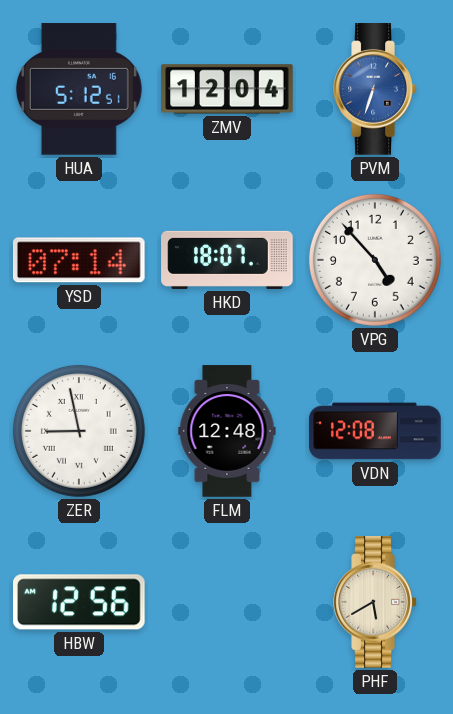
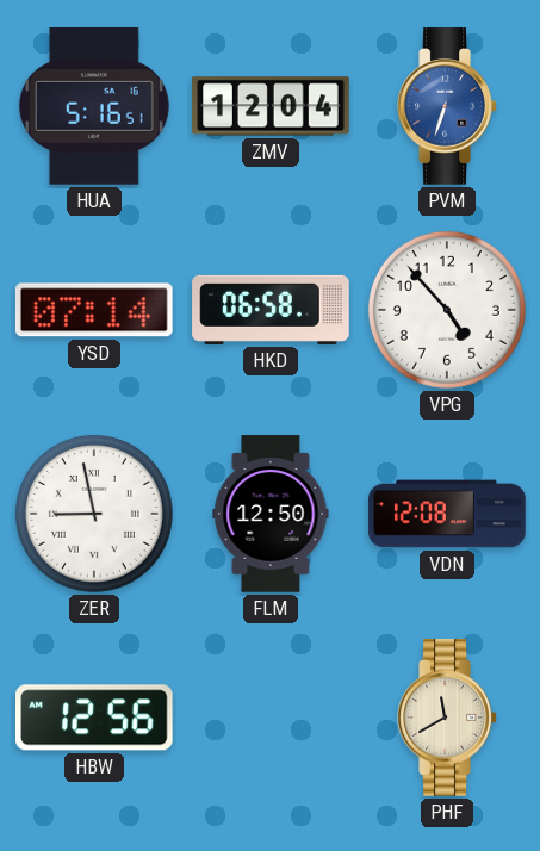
HUA: 5:12 -> 5:16 (94, 106)
HKD: 18:07 -> 06:58 (271, 310)
FLM: 12:48 -> 12:50 (271, 514)
PHF: 5:40 -> 11:40 (447, 718)
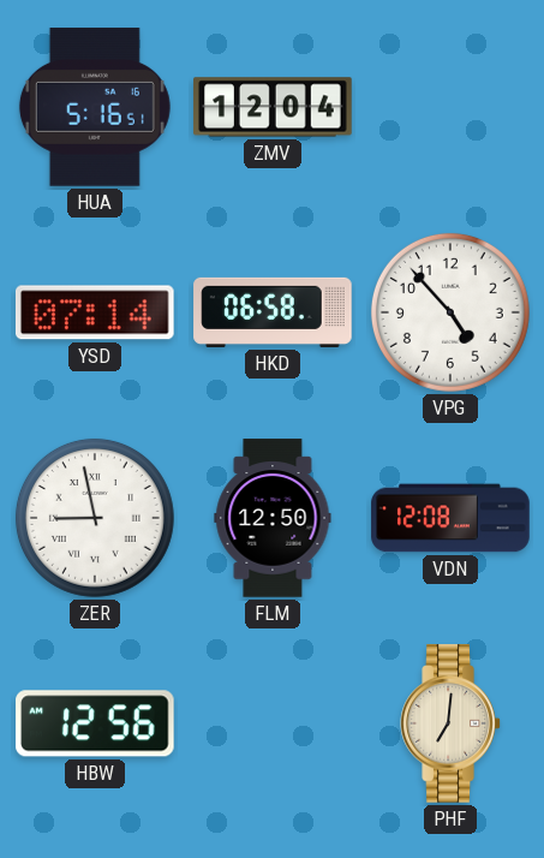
PVM: 6:33 -> none (447, 106)
PHF: 11:40 -> 7:01 (450, 723)
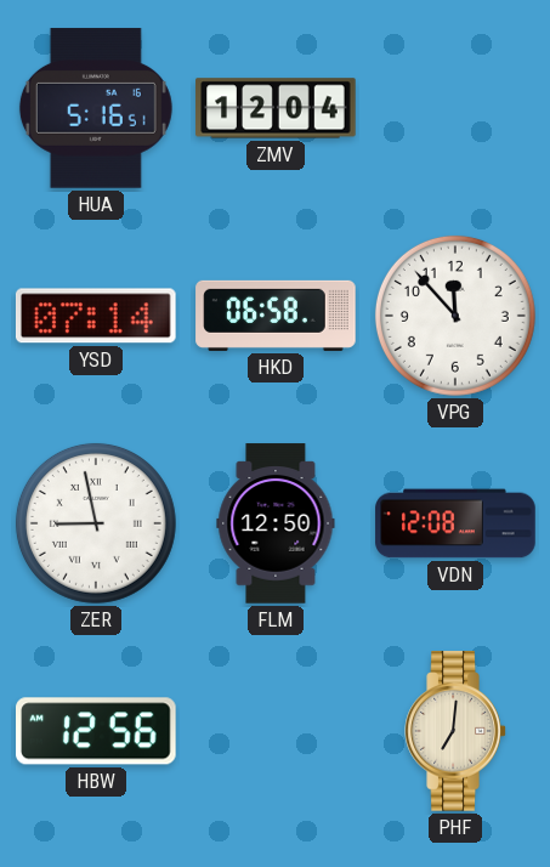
VPG: 4:53 -> 11:53 (455, 316)
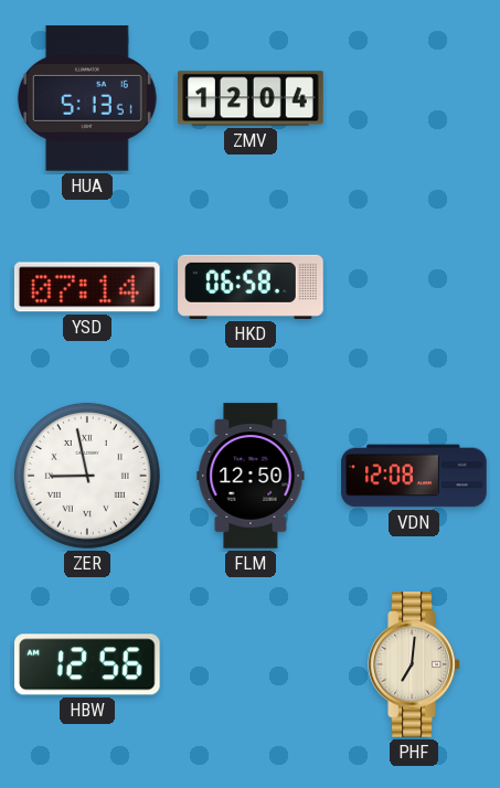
HUA: 5:16 -> 5:13 (87, 98)
VPG: 11:53 -> none (455, 316)
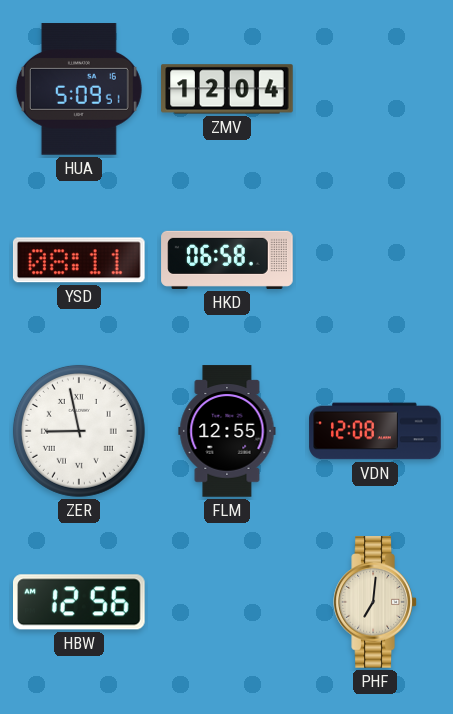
HUA: 5:13 -> 5:09 (79, 89)
YSD: 07:14 -> 08:11 (79, 260)
FLM: 12:50 -> 12:55 (227, 431)
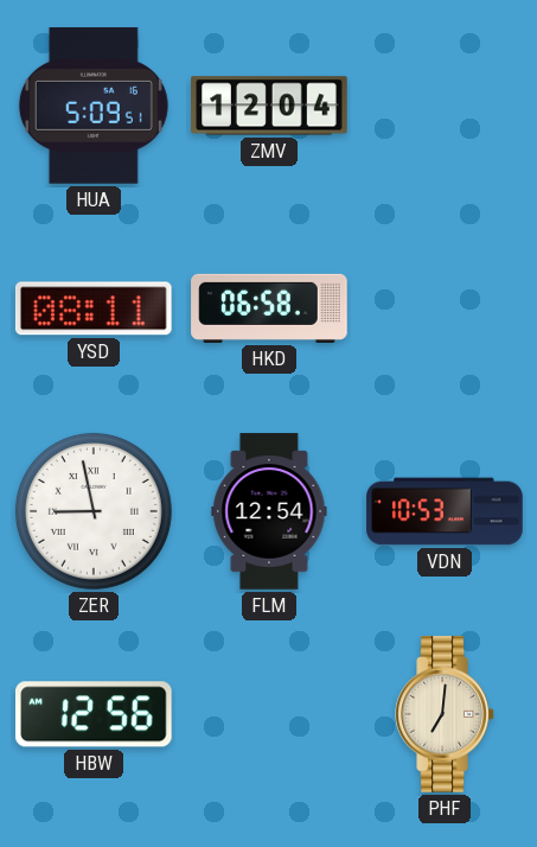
FLM: 12:55 -> 12:54 (269, 511)
VDN: 12:08 -> 10:53 (445, 511)
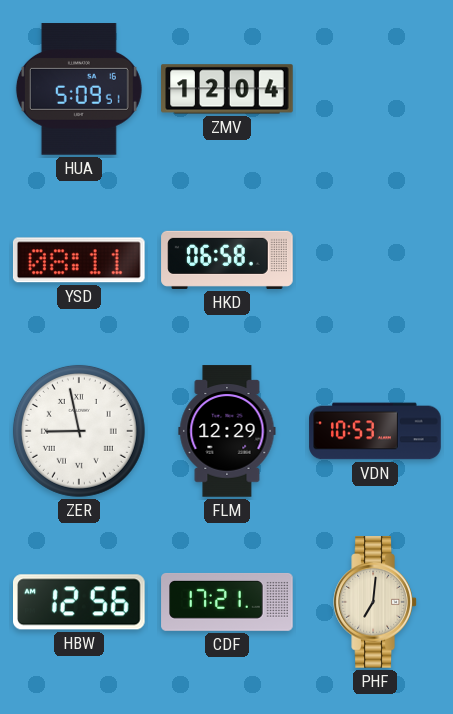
FLM: 12:54 -> 12:29 (227, 431)
CDF: none -> 17:21 (227, 602)
